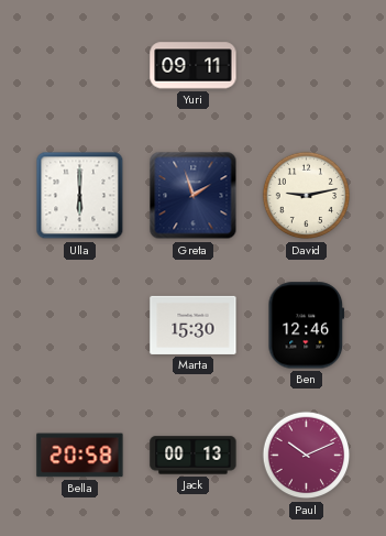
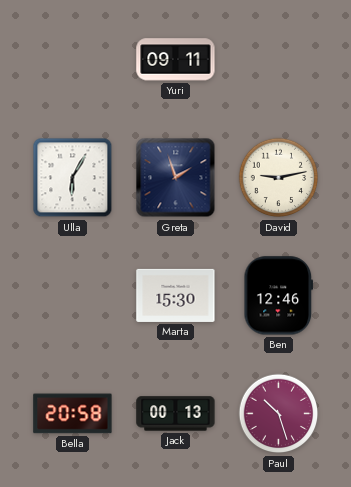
Ulla: 6:00 -> 6:05 (73, 178)
Paul: 10:11 -> 10:27 (279, 414)
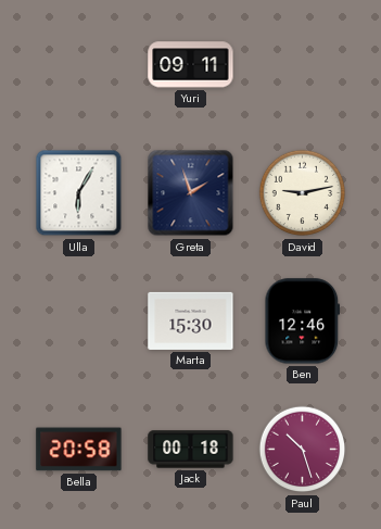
Jack: 00:13 -> 00:18 (191, 450)
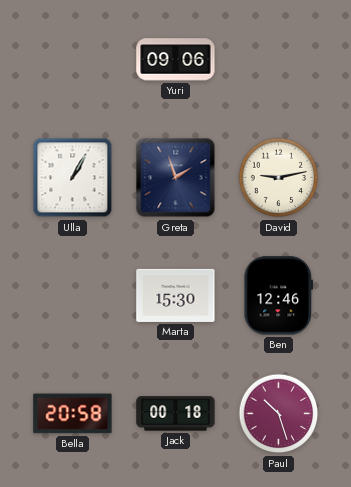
Yuri: 09:11 -> 09:06 (176, 60)
Ulla: 6:05 -> 1:05 (73, 178)
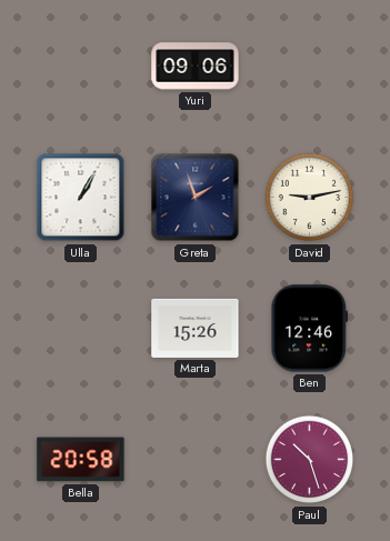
Marta: 15:30 -> 15:26 (196, 328)
Jack: 00:18 -> none (176, 414)
